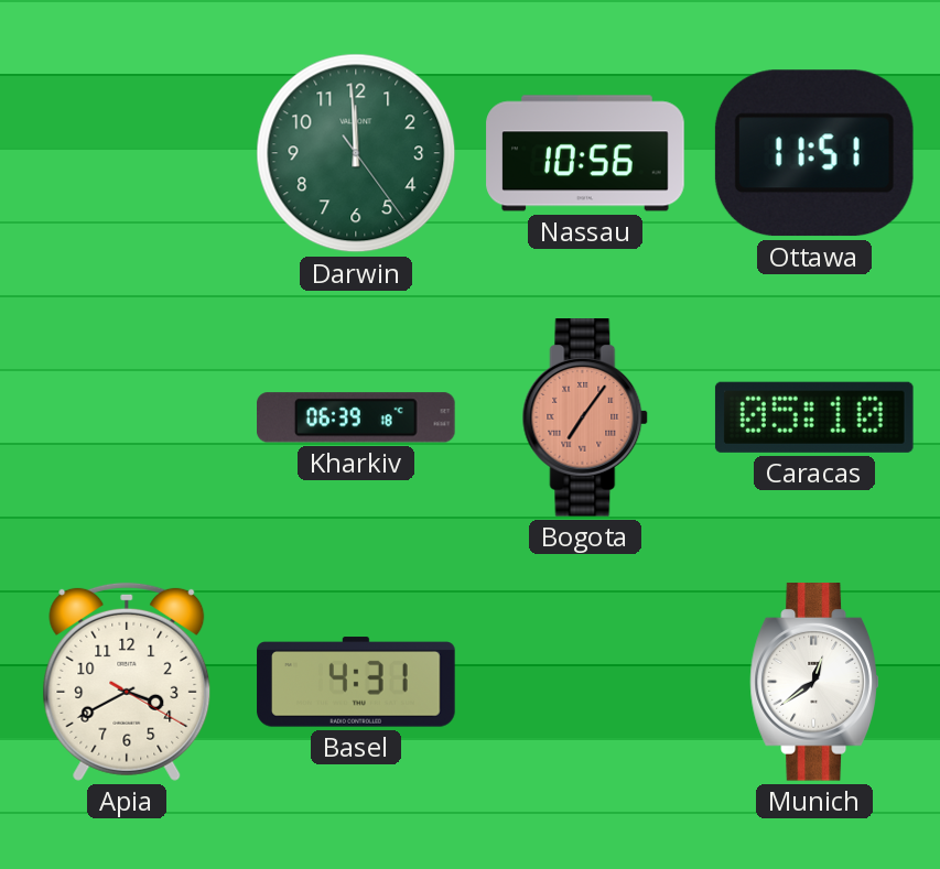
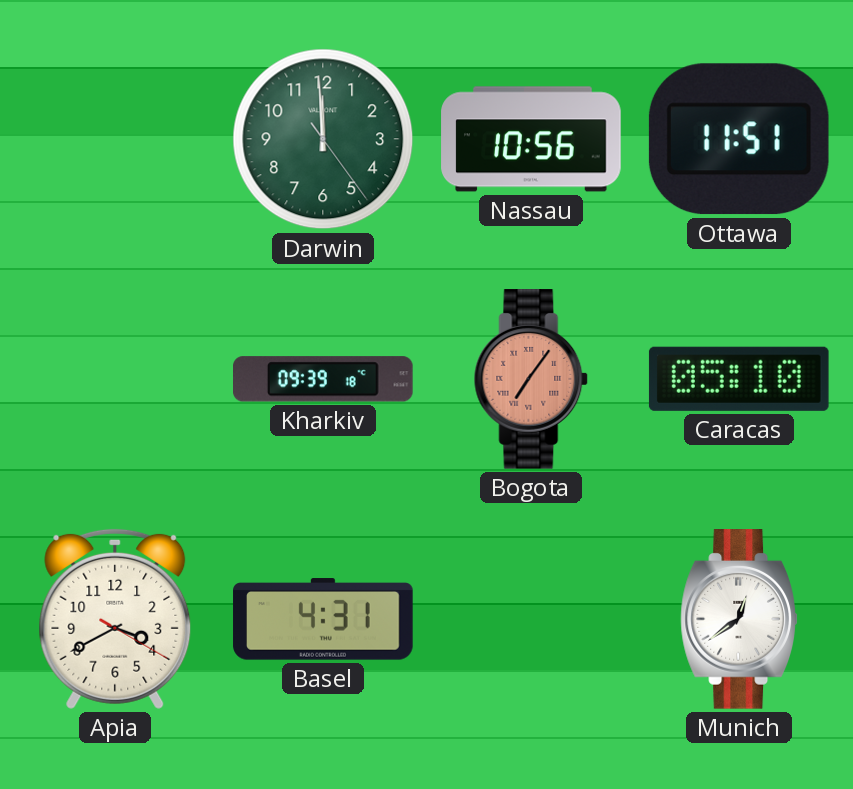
Kharkiv: 06:39 -> 09:39 (324, 379)
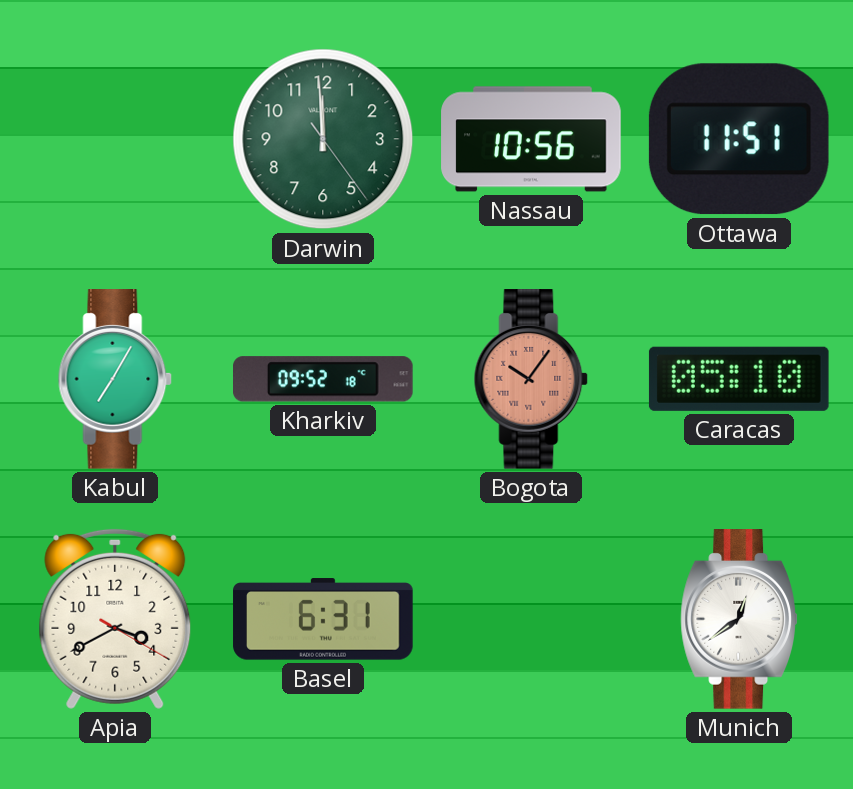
Kabul: none -> 7:05 (115, 380)
Kharkiv: 09:39 -> 09:52 (324, 379)
Bogota: 7:06 -> 10:06 (531, 380)
Basel: 4:31 -> 6:31 (323, 619)
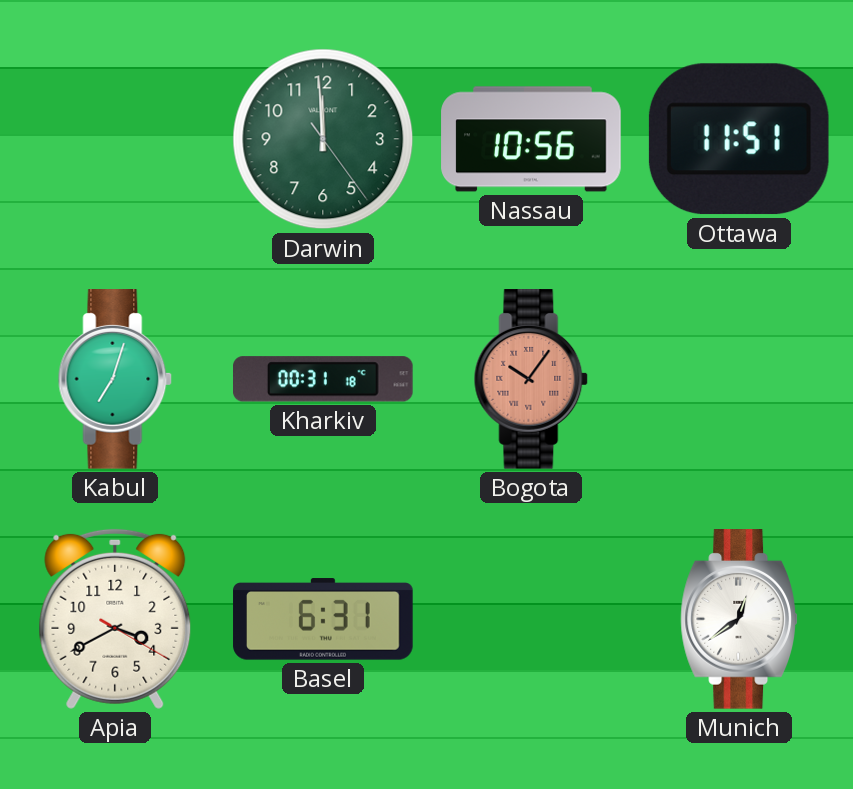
Kabul: 7:05 -> 7:03 (115, 380)
Kharkiv: 09:52 -> 00:31 (324, 379)
Caracas: 05:10 -> none (739, 379)
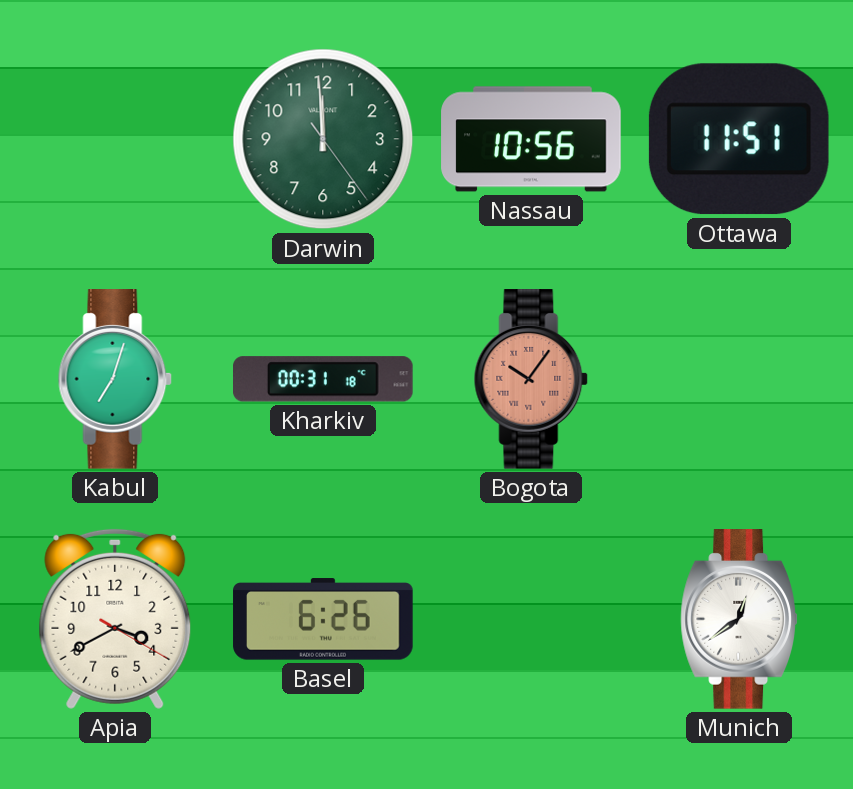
Basel: 6:31 -> 6:26 (323, 619)
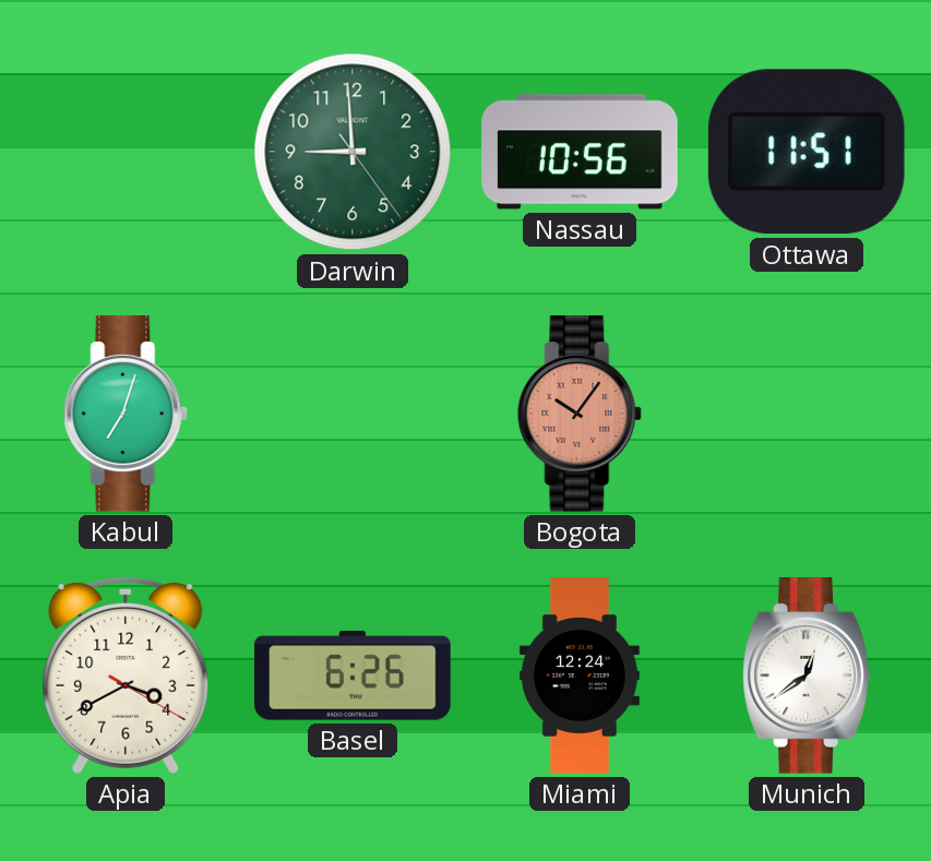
Darwin: 11:59 -> 8:59 (353, 152)
Kharkiv: 00:31 -> none (324, 379)
Miami: none -> 12:24 (580, 675)
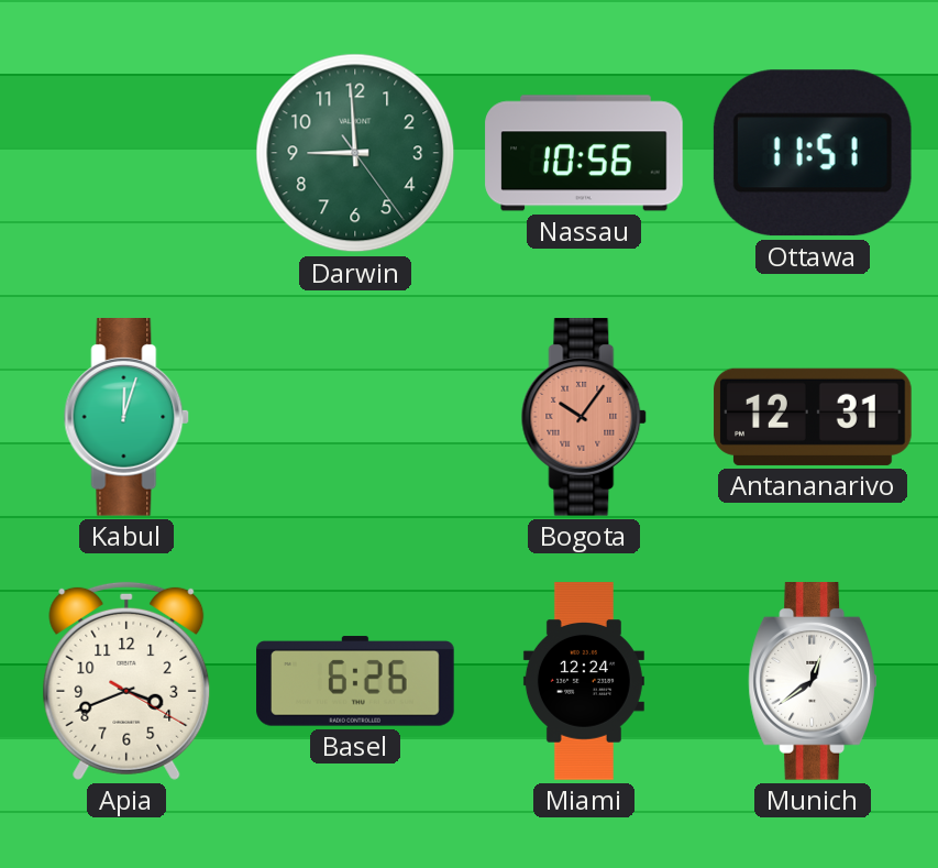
Kabul: 7:03 -> 12:03 (126, 418)
Antananarivo: none -> 12:31 (813, 417)
Apia: 3:40 -> 3:41 (126, 681)
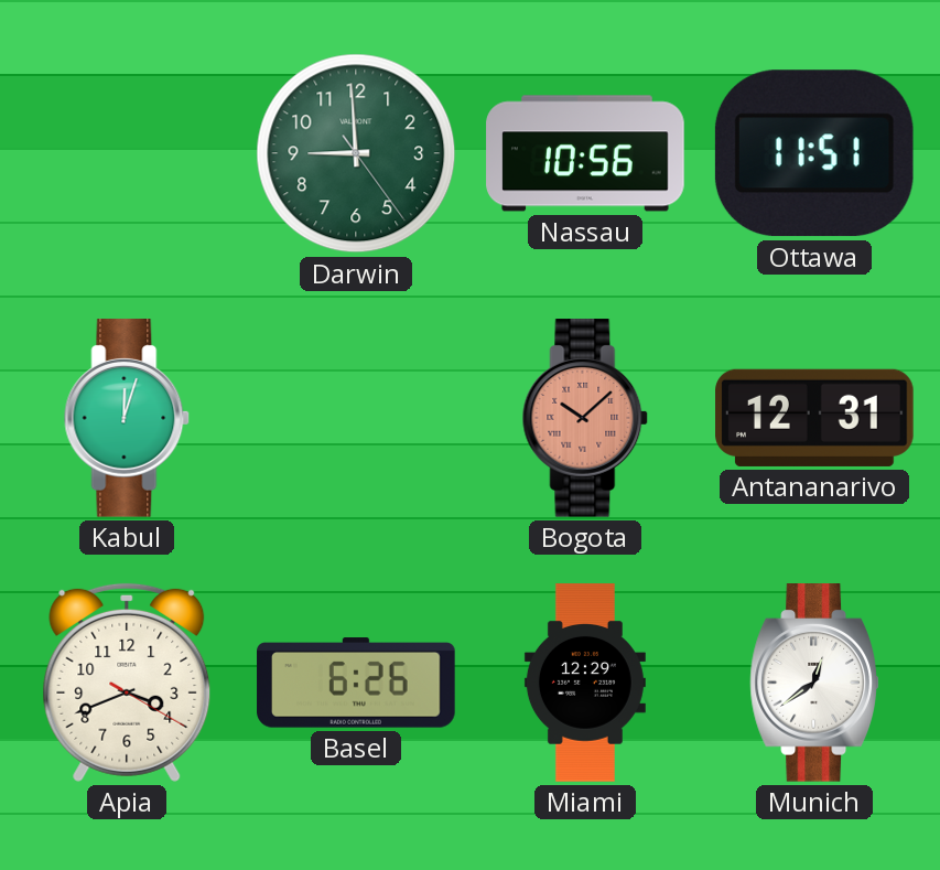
Bogota: 10:06 -> 10:08 (585, 419)
Miami: 12:24 -> 12:29 (585, 683)
